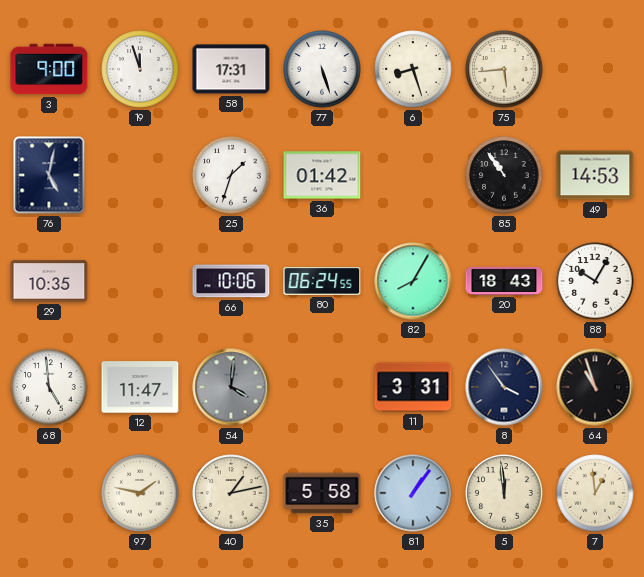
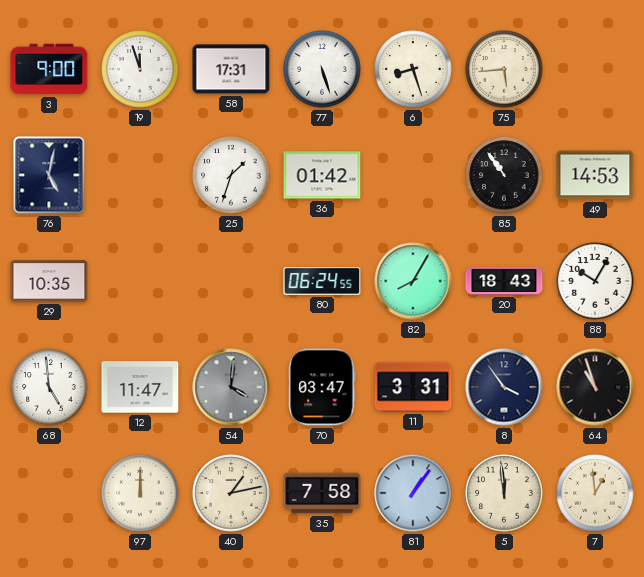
66: 10:06 -> none (231, 281)
70: none -> 03:47 (322, 387)
97: 1:47 -> 12:00 (140, 493)
35: 5:58 -> 7:58 (322, 493)
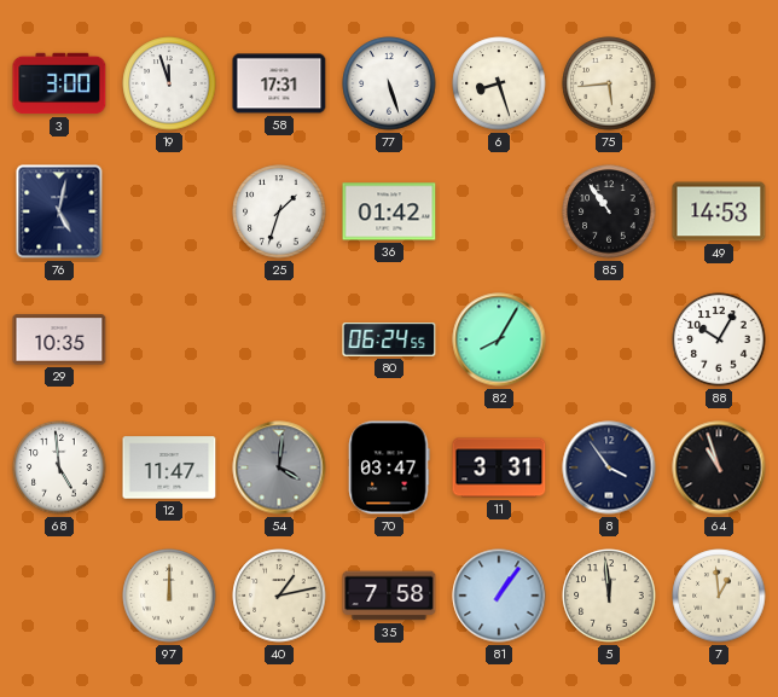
3: 9:00 -> 3:00 (59, 83)
20: 18:43 -> none (504, 281)
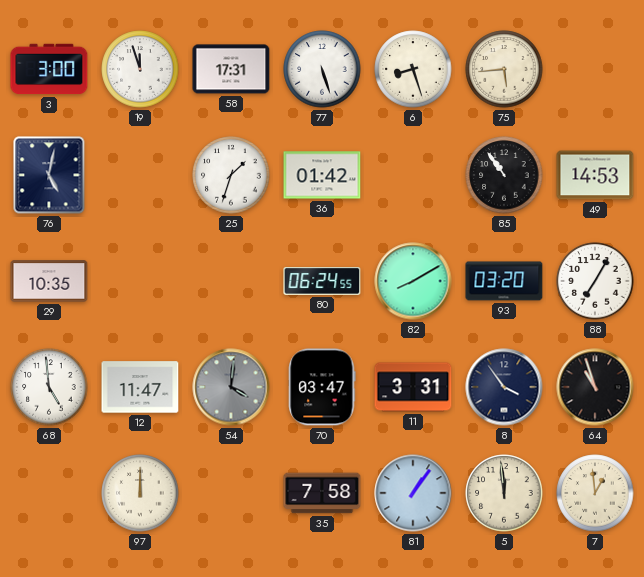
82: 8:05 -> 8:10 (413, 281)
93: none -> 03:20 (504, 281)
88: 10:05 -> 7:05 (595, 281)
40: 1:13 -> none (279, 596)
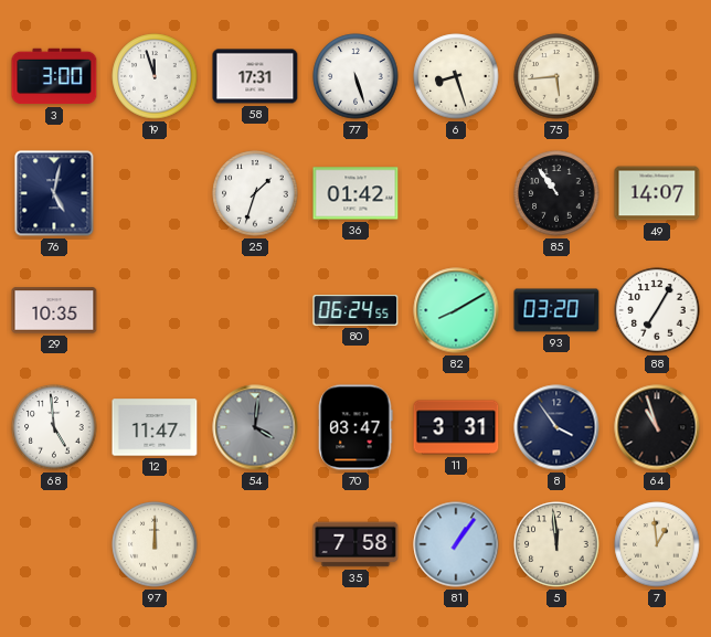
49: 14:53 -> 14:07 (657, 193)
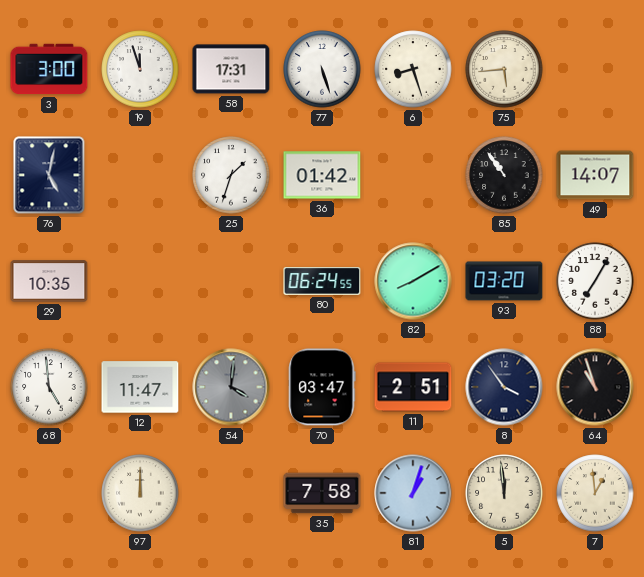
11: 3:31 -> 2:51 (413, 387)
81: 1:06 -> 1:03 (413, 493)
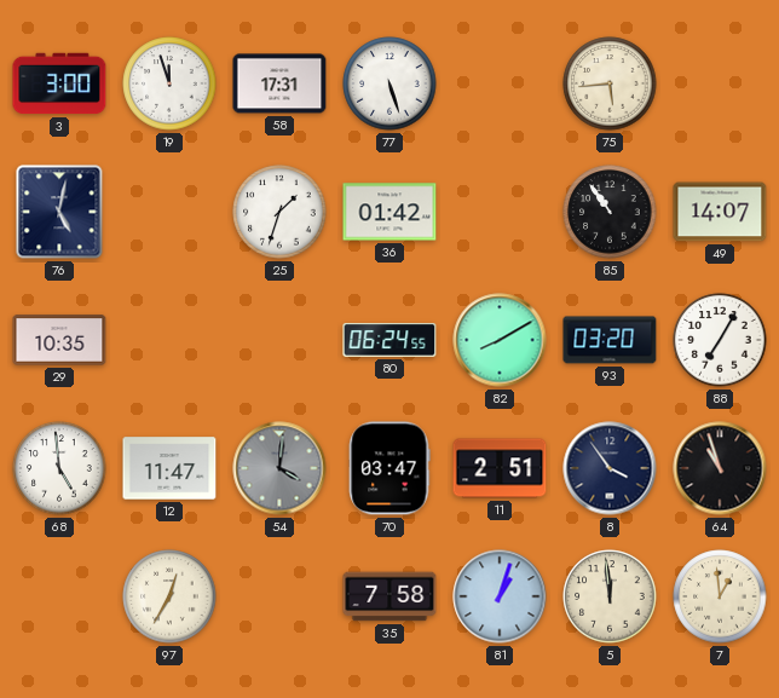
6: 8:27 -> none (413, 69)
97: 12:00 -> 12:35 (169, 596)
